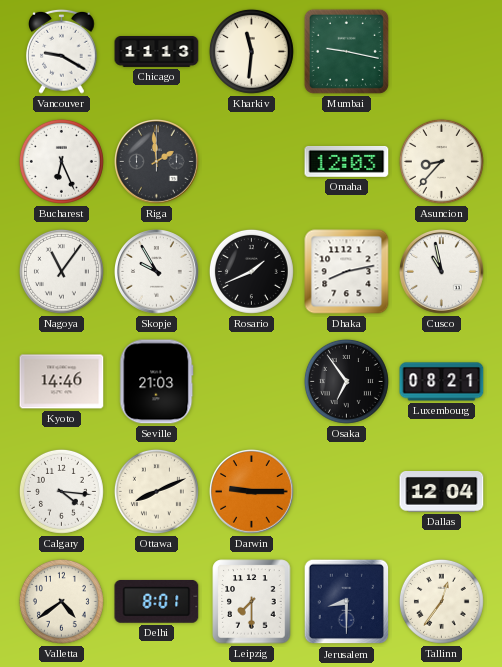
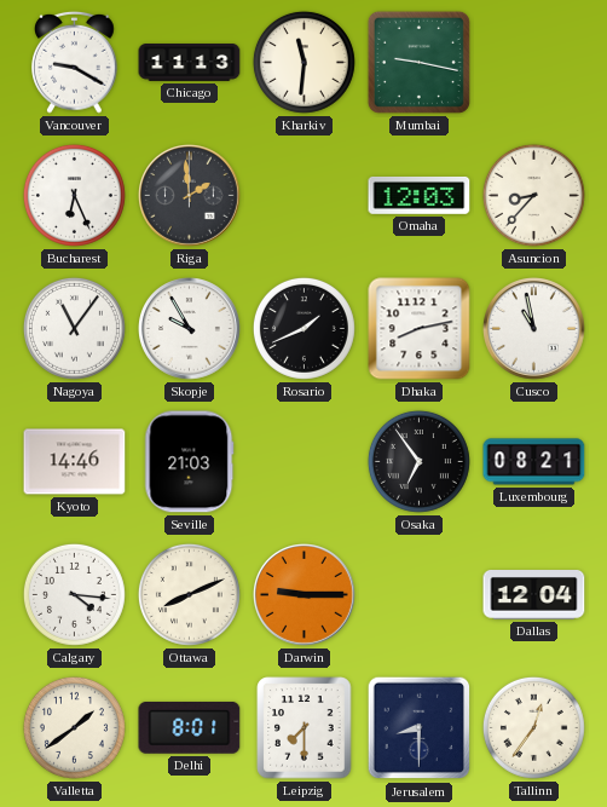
Valletta: 4:39 -> 1:39 (74, 727)
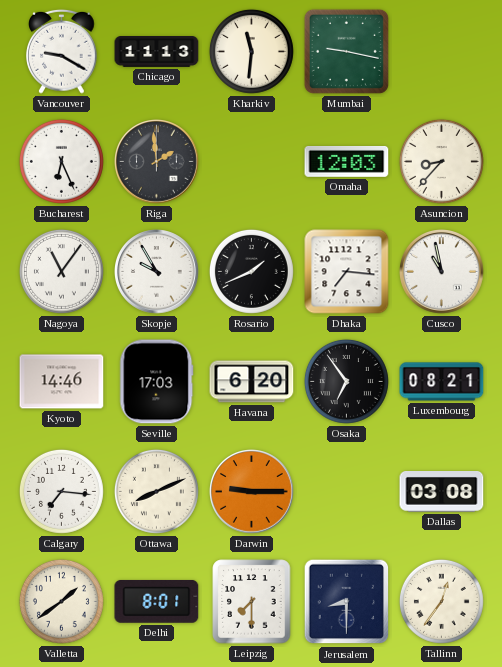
Dhaka: 8:13 -> 7:16 (347, 272)
Seville: 21:03 -> 17:03 (157, 382)
Havana: none -> 6:20 (252, 382)
Calgary: 4:16 -> 7:16 (61, 491)
Dallas: 12:04 -> 03:08 (442, 492)
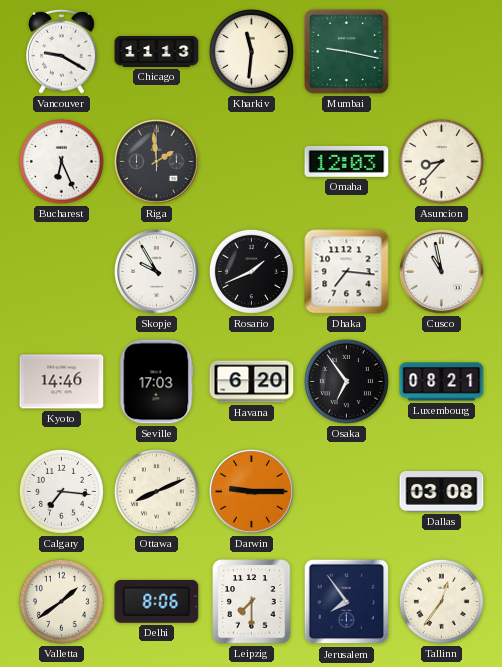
Nagoya: 11:06 -> none (61, 271)
Delhi: 8:01 -> 8:06 (157, 601)
Jerusalem: 8:30 -> 7:54 (347, 602)
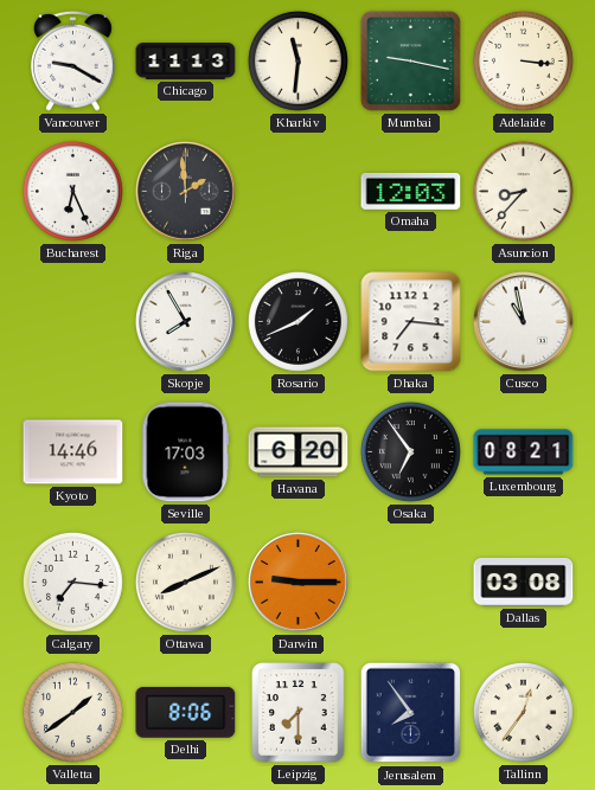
Adelaide: none -> 3:16 (523, 60)
Skopje: 9:55 -> 7:55 (186, 322)
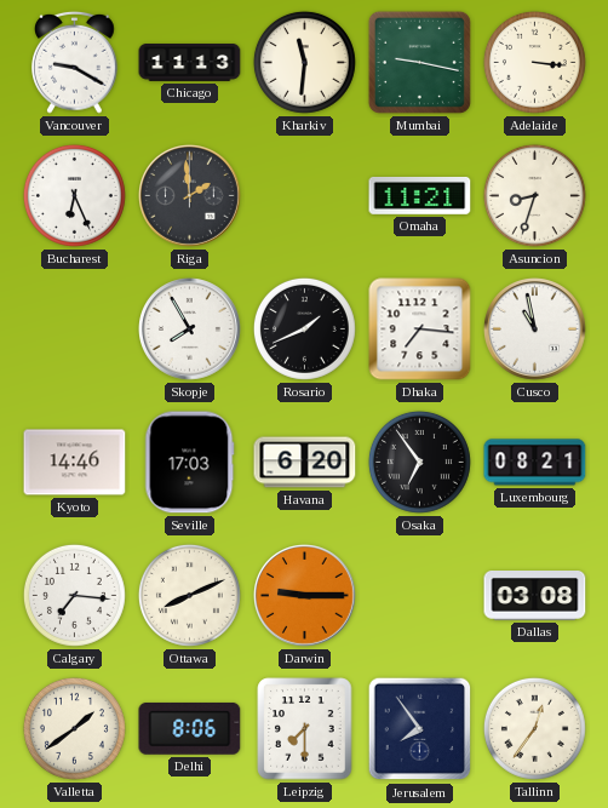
Omaha: 12:03 -> 11:21 (420, 195)
Asuncion: 8:37 -> 8:33 (534, 195)
